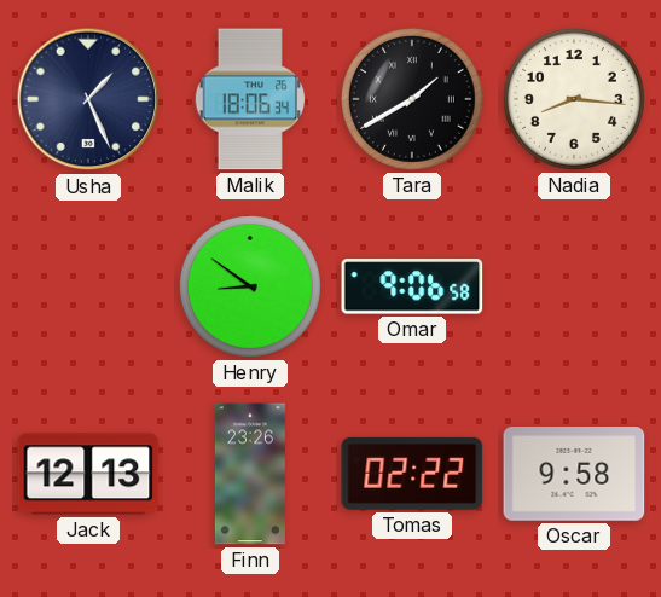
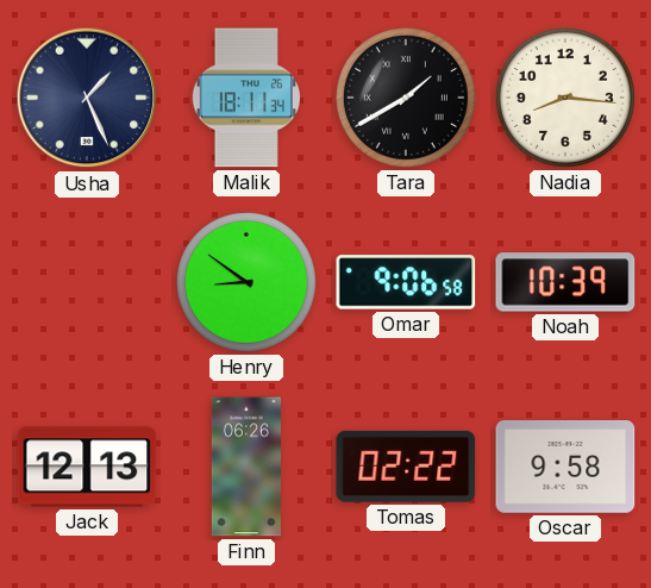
Malik: 18:06 -> 18:11 (246, 98)
Noah: none -> 10:39 (565, 282)
Finn: 23:26 -> 06:26 (246, 467)
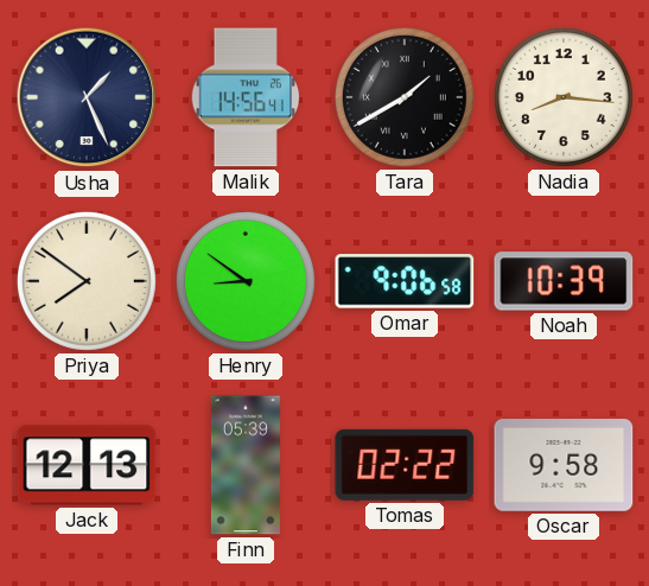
Malik: 18:11 -> 14:56 (246, 97)
Priya: none -> 7:51 (87, 281)
Finn: 06:26 -> 05:39 (246, 465)
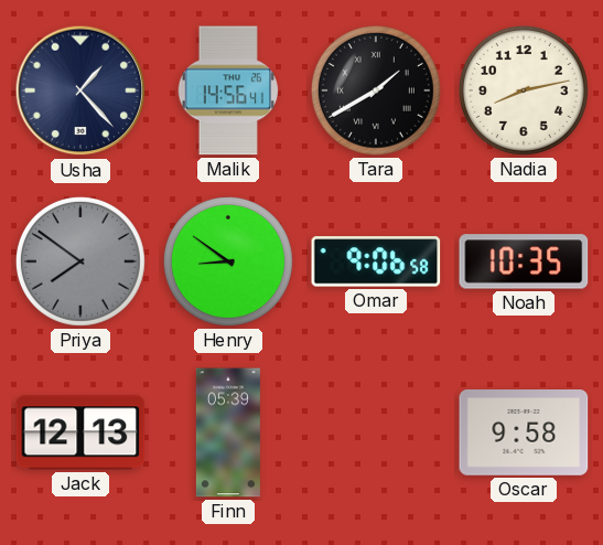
Usha: 1:26 -> 1:23 (80, 90)
Nadia: 8:16 -> 8:13 (524, 90)
Priya dial: cream -> grey (80, 261)
Noah: 10:39 -> 10:35 (524, 261)
Tomas: 02:22 -> none (405, 465)
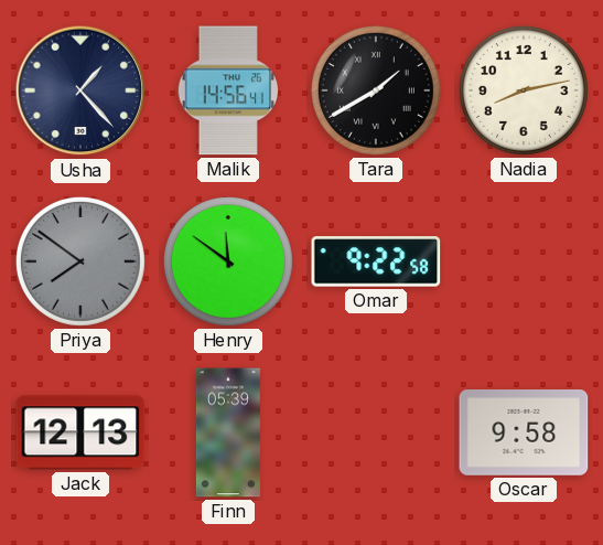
Henry: 8:51 -> 11:51 (228, 261)
Omar: 9:06 -> 9:22 (376, 261)
Noah: 10:35 -> none (524, 261)
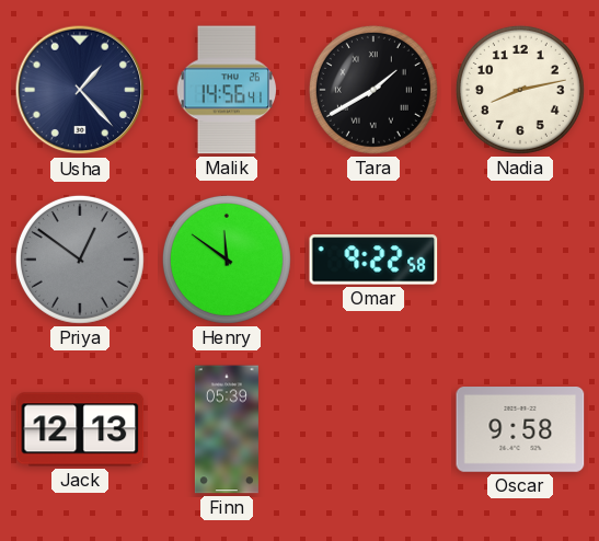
Priya: 7:51 -> 12:51 (80, 260)
